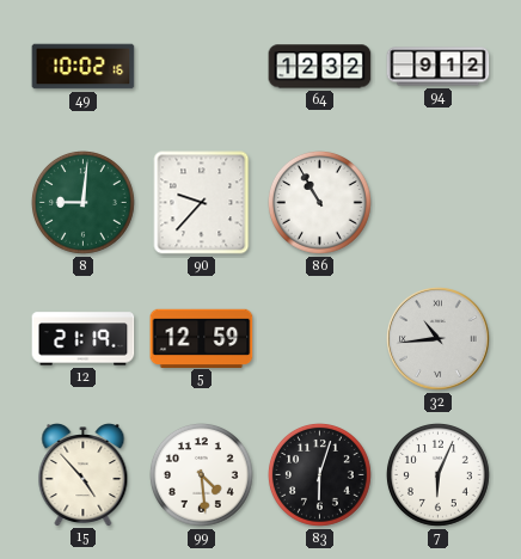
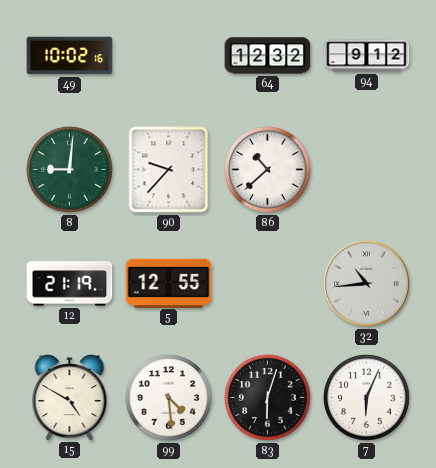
86: 10:55 -> 10:38 (268, 170)
5: 12:59 -> 12:55 (169, 283)
15: 4:53 -> 4:50 (70, 398)
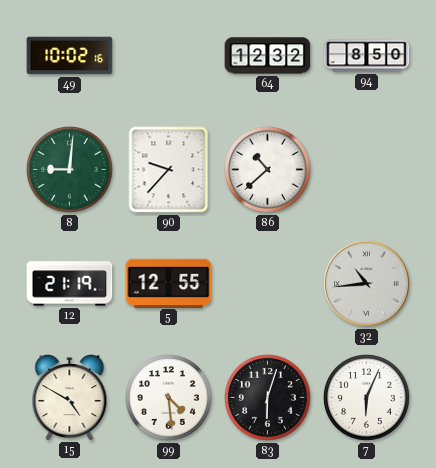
94: 9:12 -> 8:50 (367, 56)
